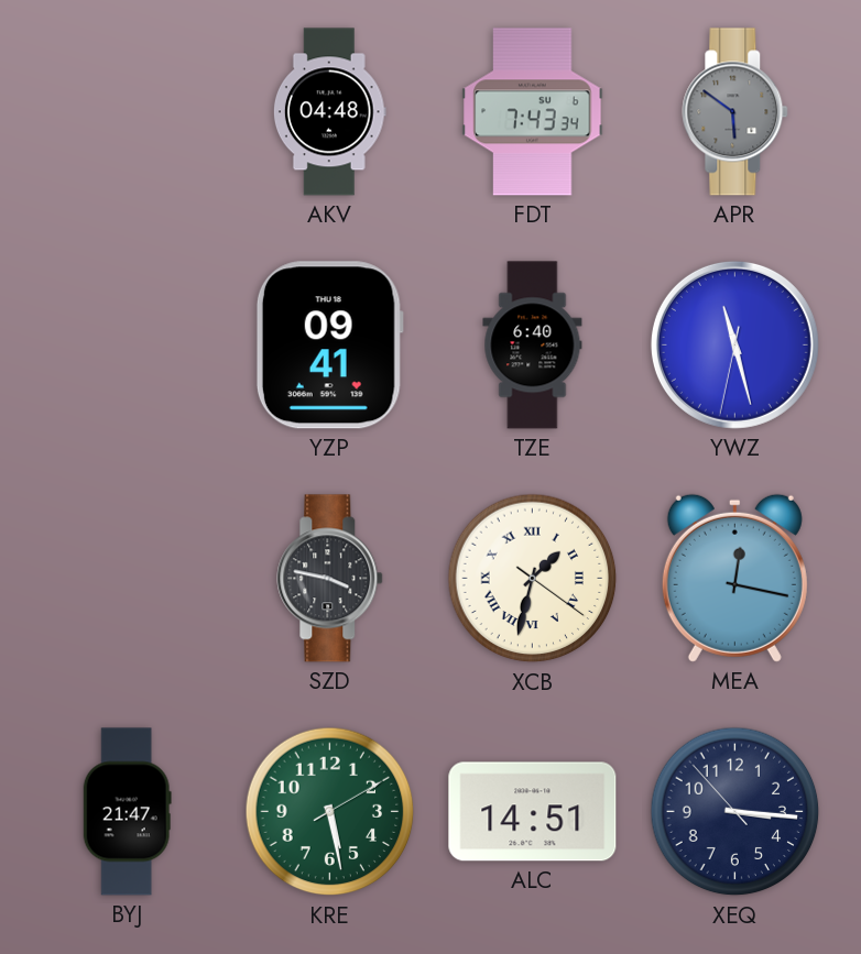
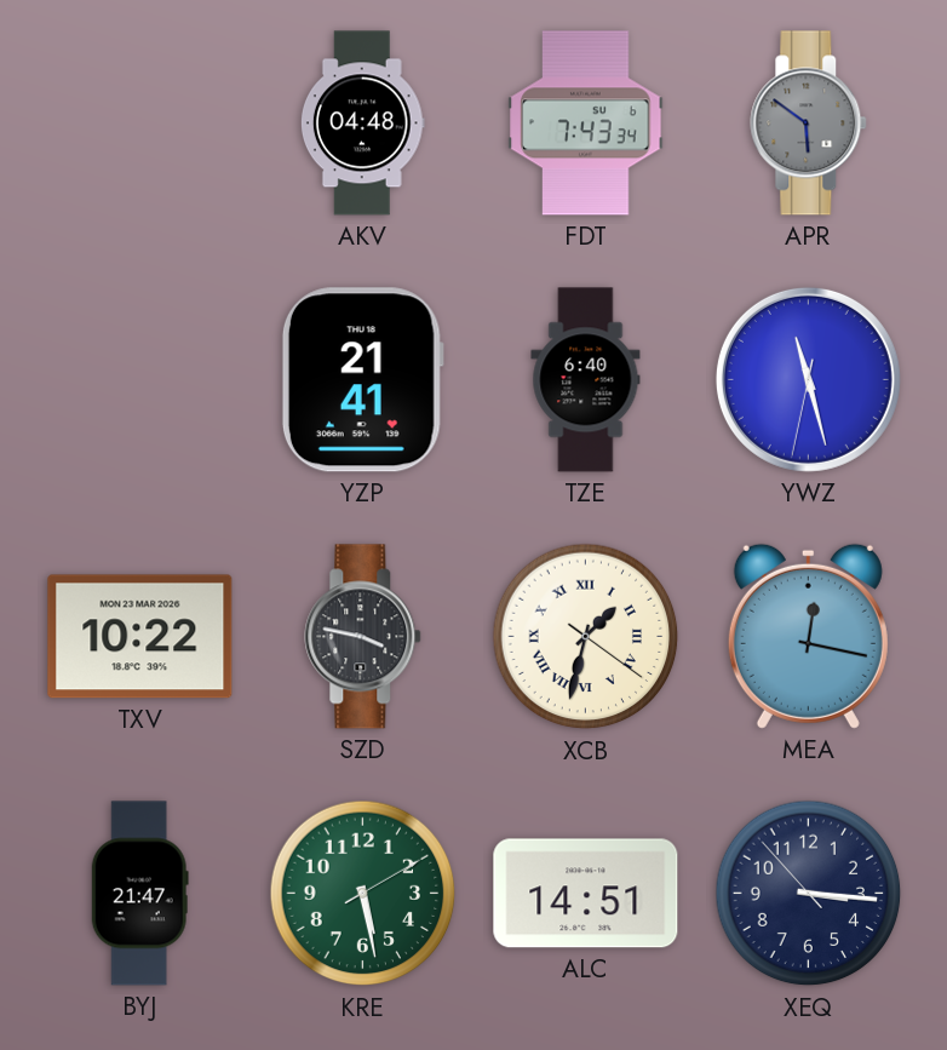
YZP: 09:41 -> 21:41 (362, 380)
TXV: none -> 10:22 (140, 637)
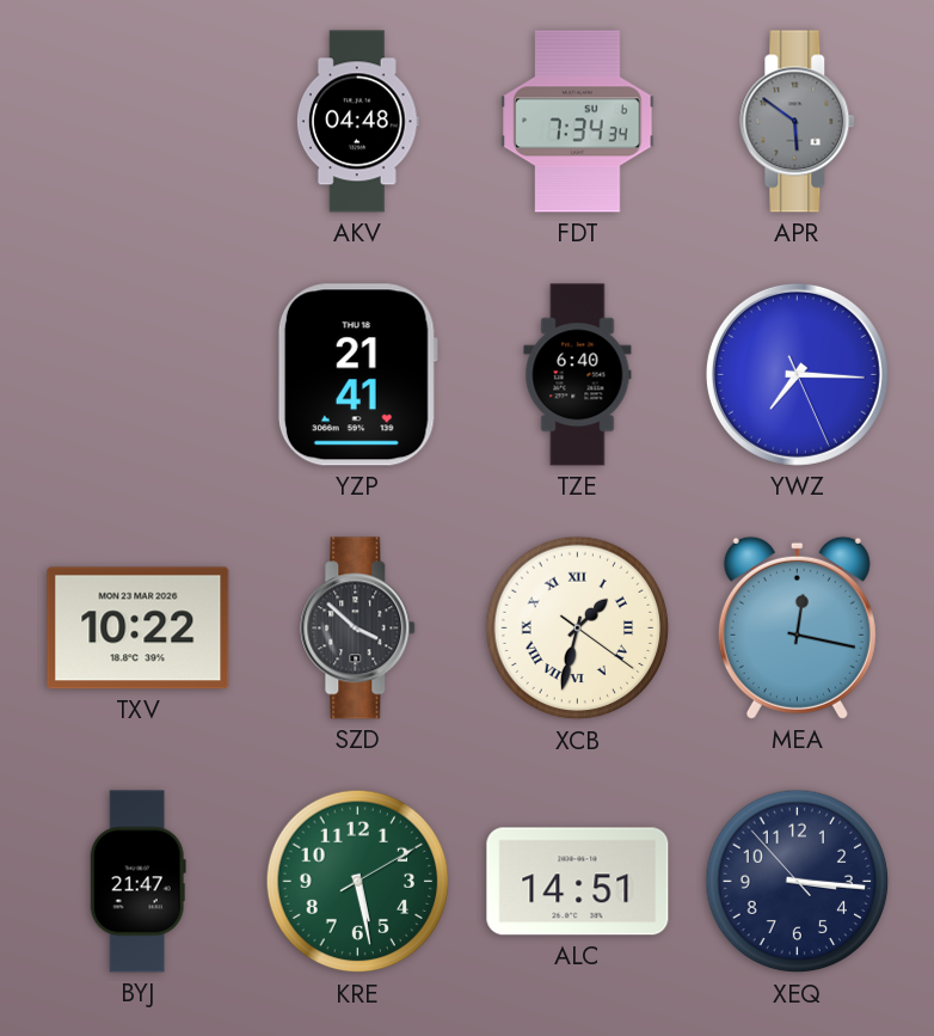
FDT: 7:43 -> 7:34 (578, 122)
YWZ: 11:27 -> 7:15 (797, 374)
SZD: 3:47 -> 3:52 (358, 629)
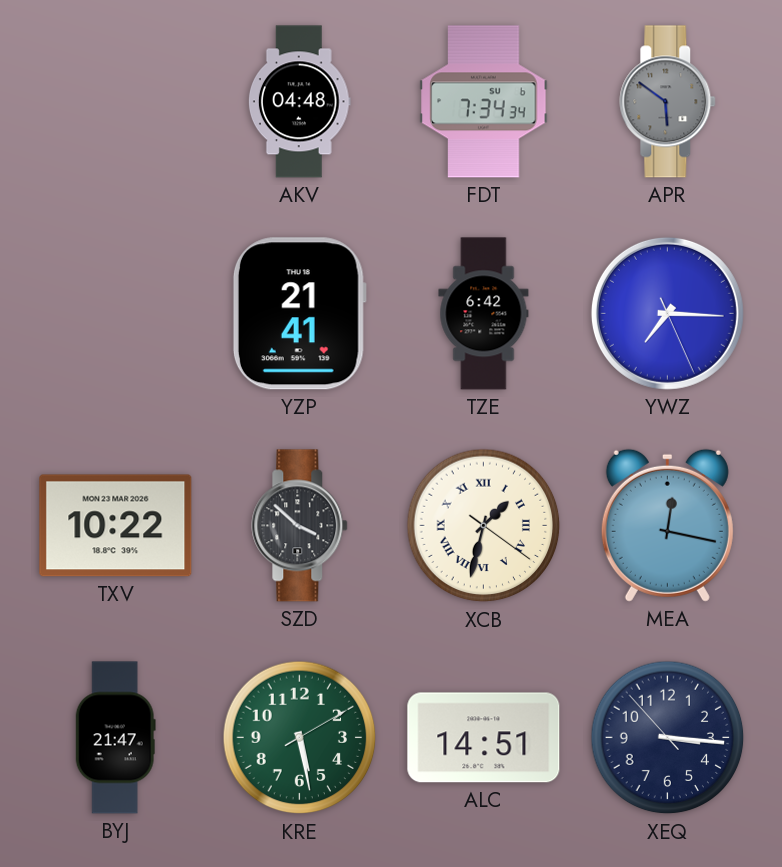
TZE: 6:40 -> 6:42 (484, 314)
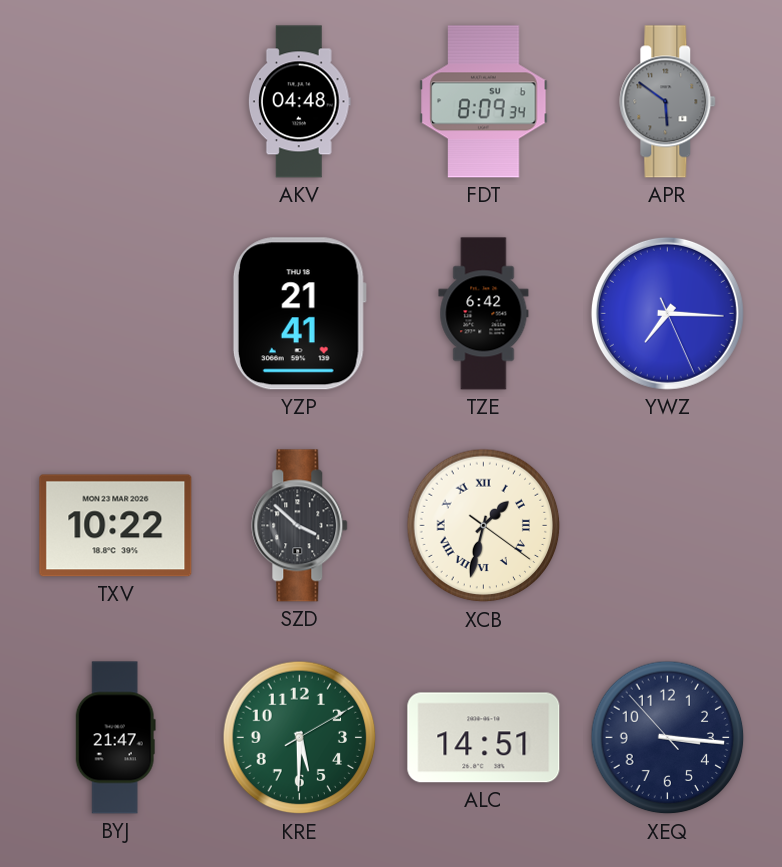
FDT: 7:34 -> 8:09 (484, 102)
MEA: 12:17 -> none (667, 525)
KRE: 5:28 -> 5:30 (300, 738)
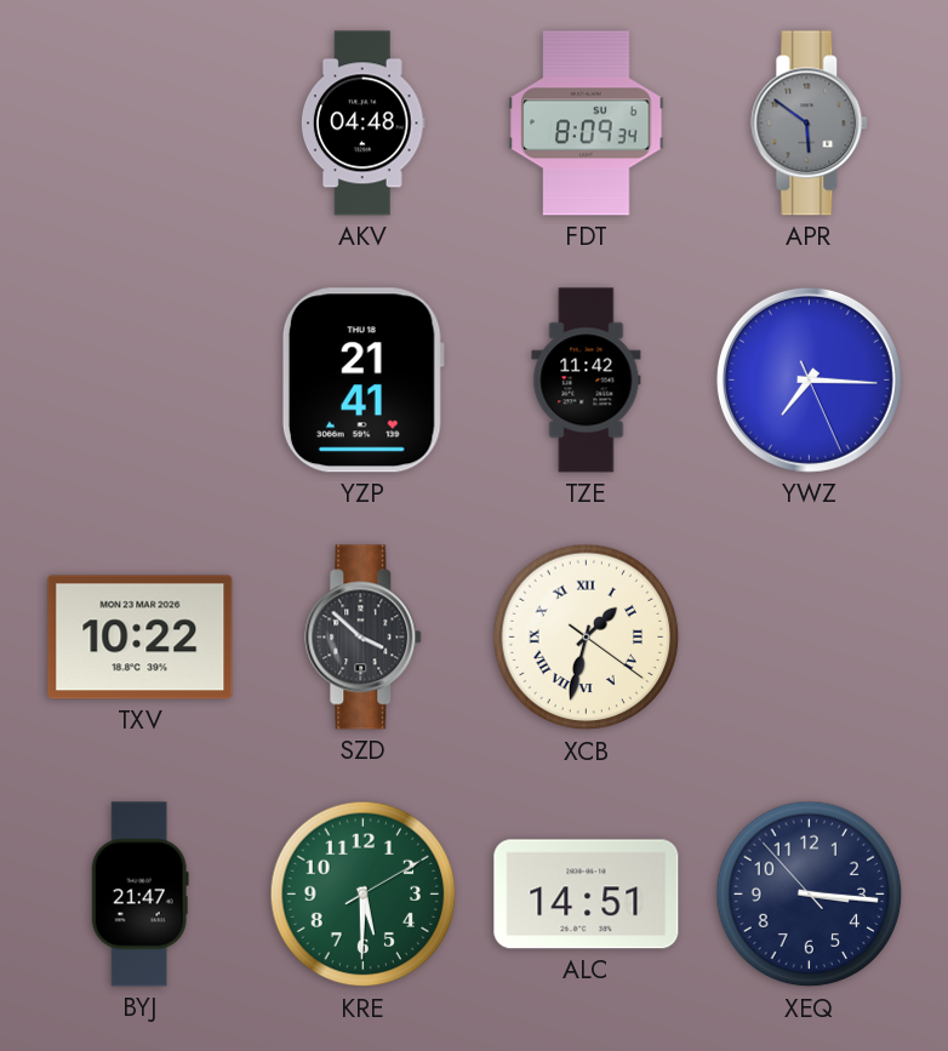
TZE: 6:42 -> 11:42 (587, 381)
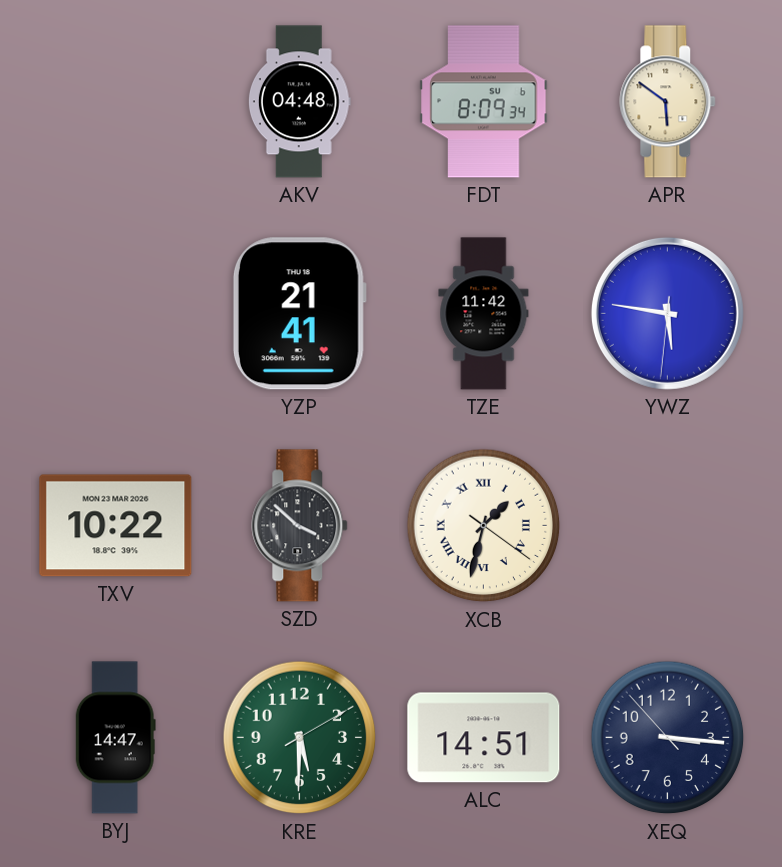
APR dial: grey -> cream (668, 102)
YWZ: 7:15 -> 5:46 (667, 313)
BYJ: 21:47 -> 14:47 (115, 738)
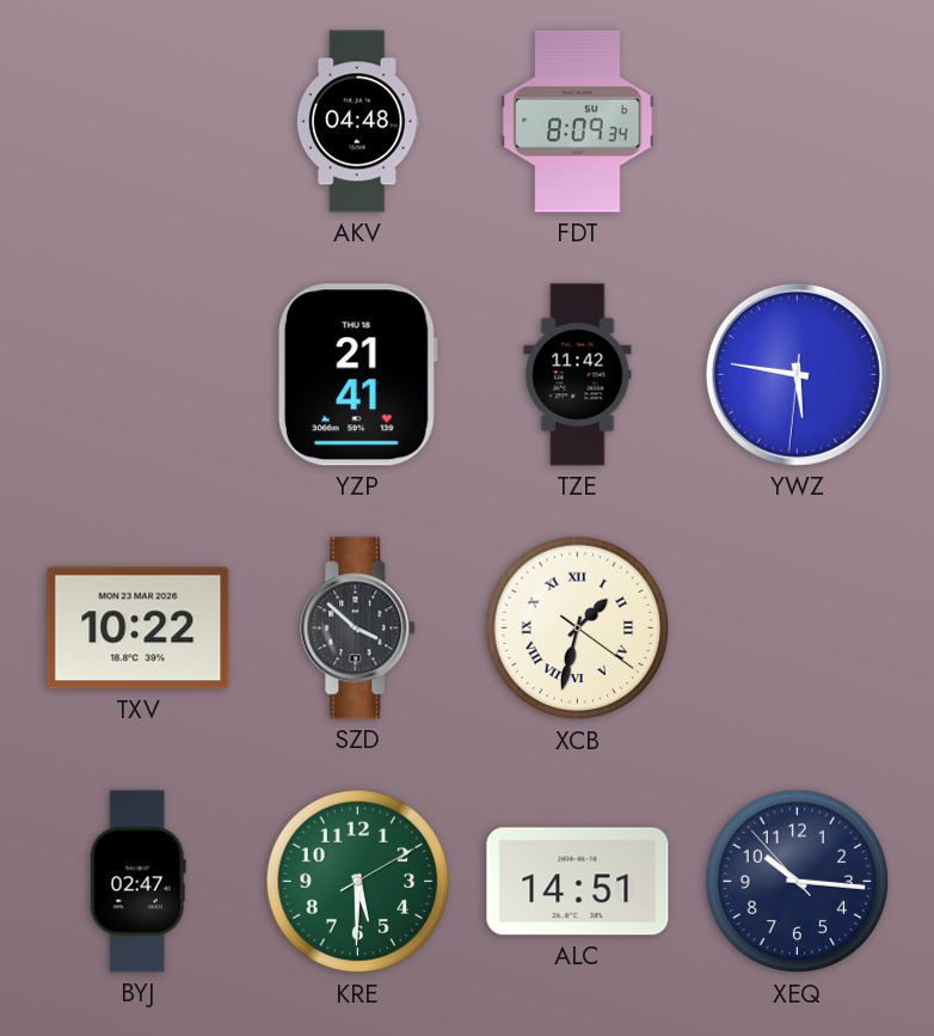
APR: 5:51 -> none (668, 102)
BYJ: 14:47 -> 02:47 (137, 882)
XEQ: 3:15 -> 10:15 (798, 882)
